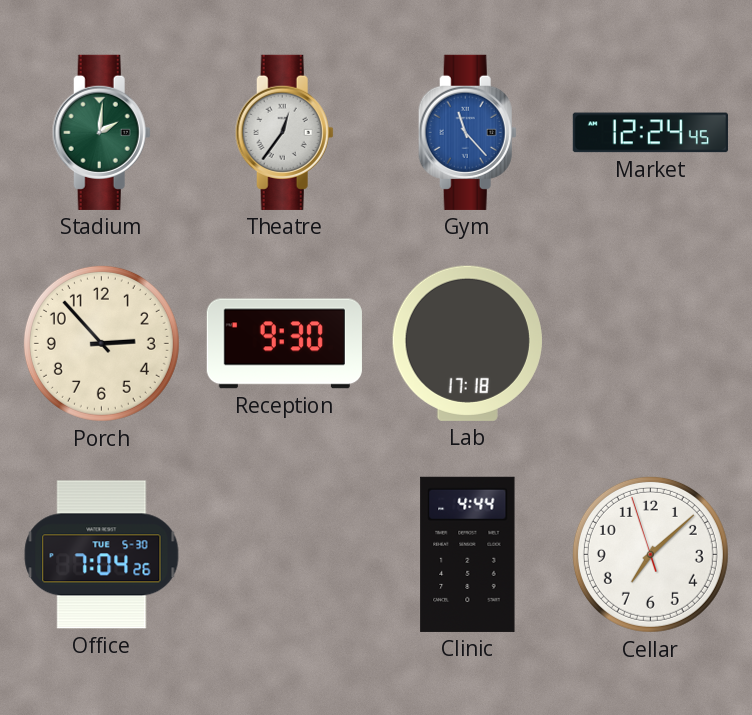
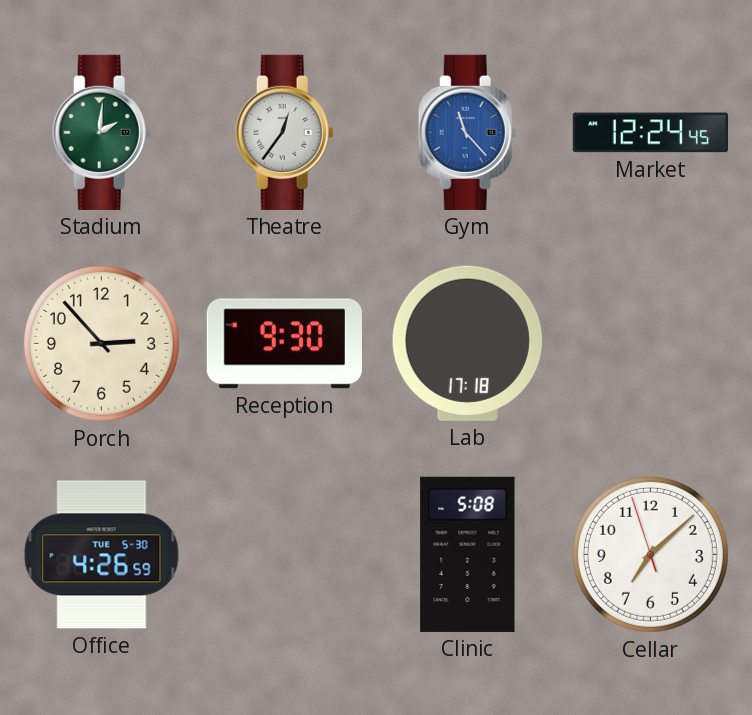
Office: 7:04 -> 4:26 (102, 555)
Clinic: 4:44 -> 5:08 (468, 554)
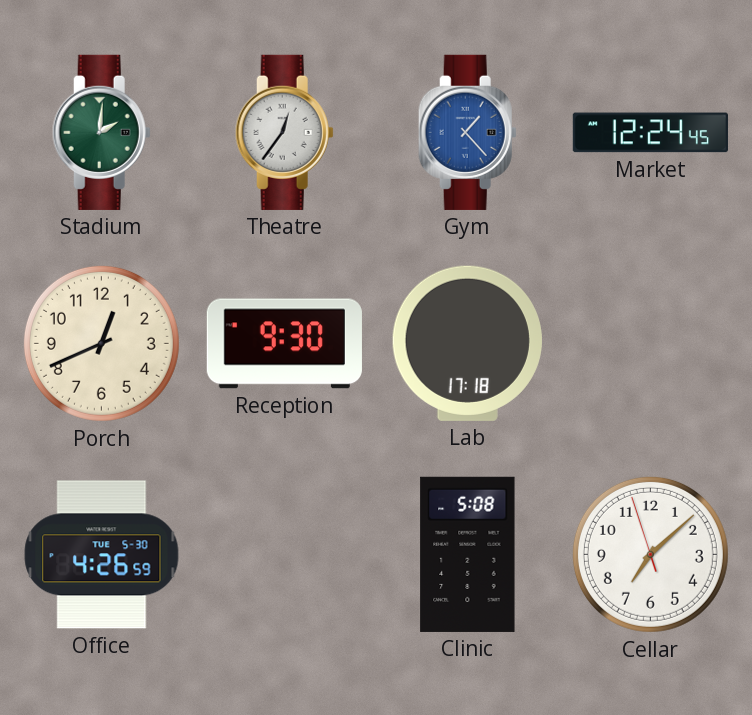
Gym: 11:23 -> 1:23 (467, 132)
Porch: 2:53 -> 12:41 (101, 343)
